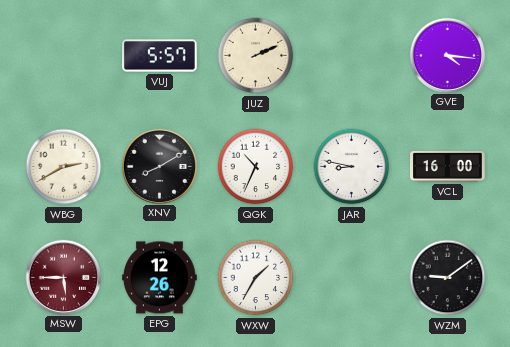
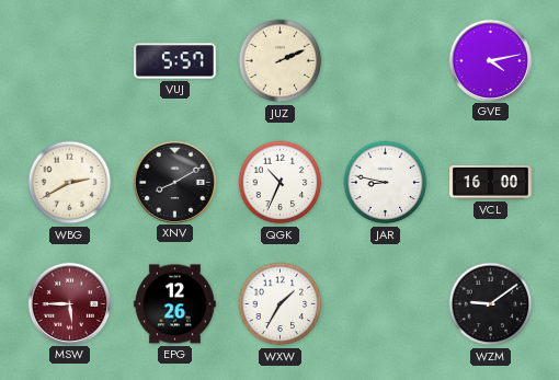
GVE: 4:16 -> 4:13 (490, 60)
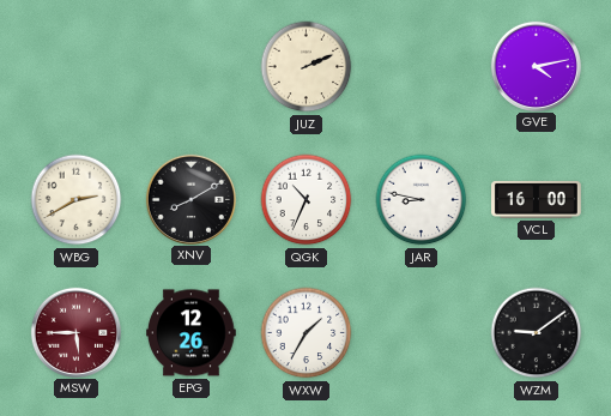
VUJ: 5:57 -> none (175, 61)
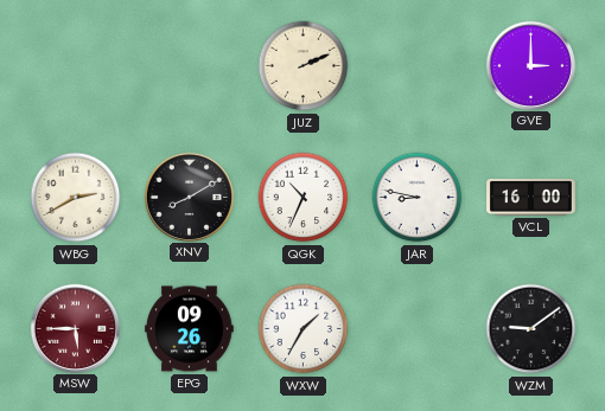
GVE: 4:13 -> 3:00 (530, 65)
EPG: 12:26 -> 09:26 (190, 329)
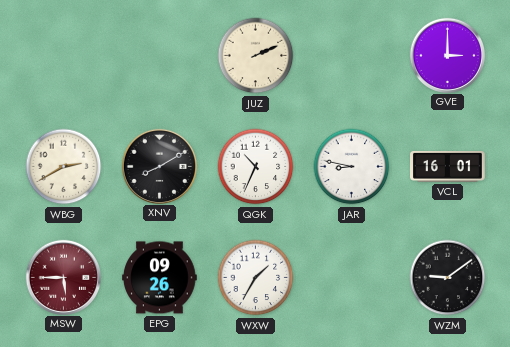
VCL: 16:00 -> 16:01 (448, 166)
